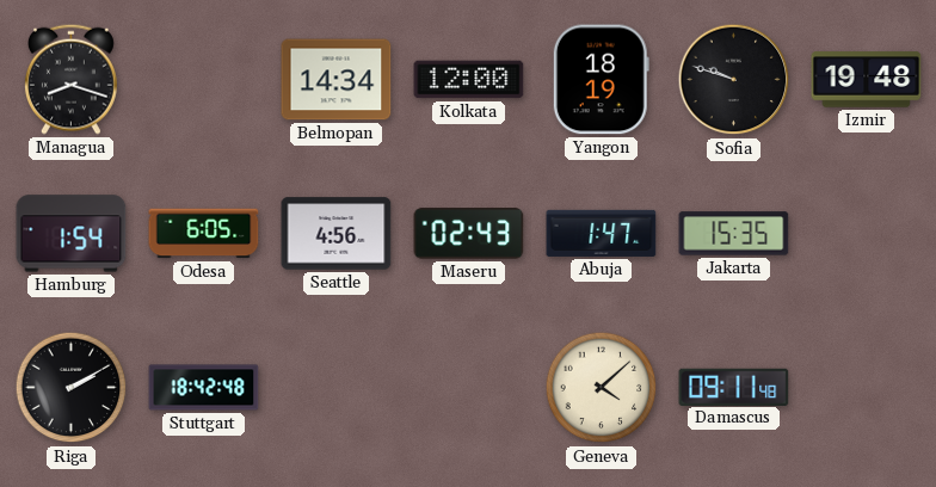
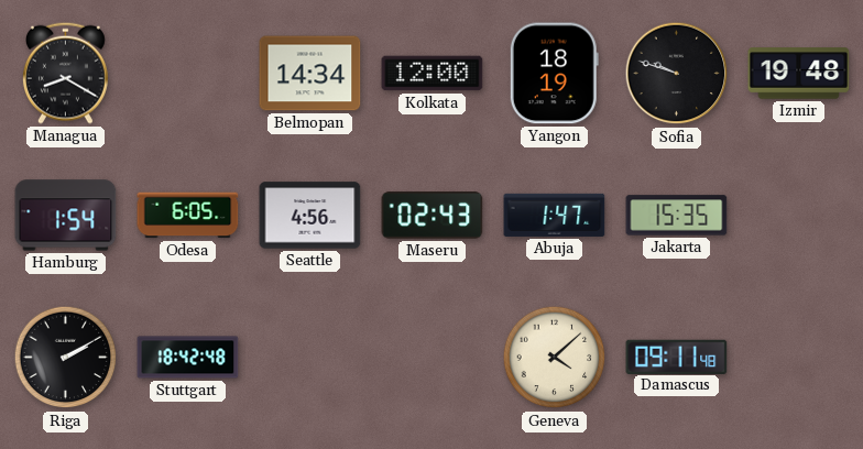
Managua: 8:18 -> 8:20 (66, 73)
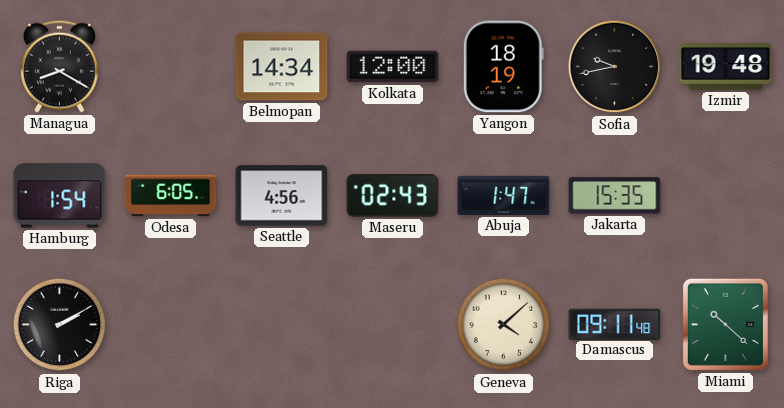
Sofia: 9:48 -> 9:43 (615, 67)
Stuttgart: 18:42 -> none (188, 358)
Miami: none -> 10:22 (725, 324)
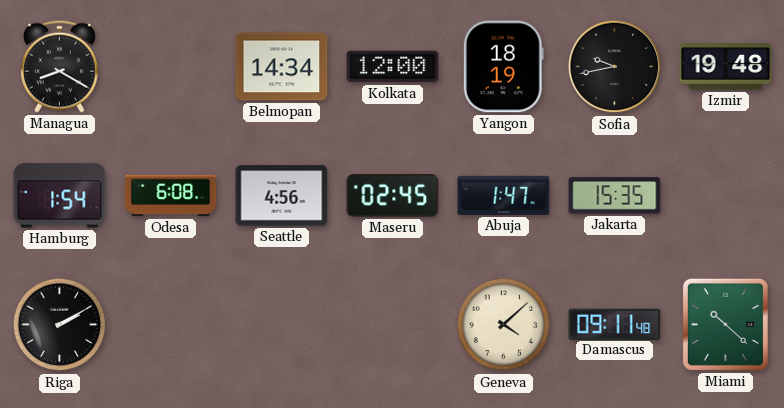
Odesa: 6:05 -> 6:08 (171, 196)
Maseru: 02:43 -> 02:45 (393, 196)
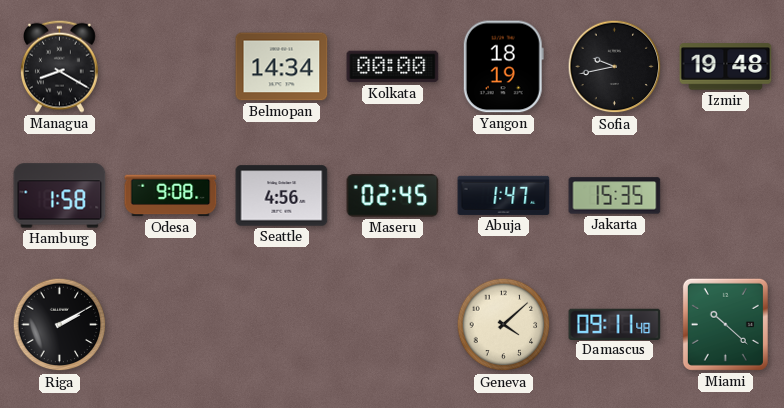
Kolkata: 12:00 -> 00:00 (393, 67)
Hamburg: 1:54 -> 1:58 (60, 196)
Odesa: 6:08 -> 9:08 (171, 196)
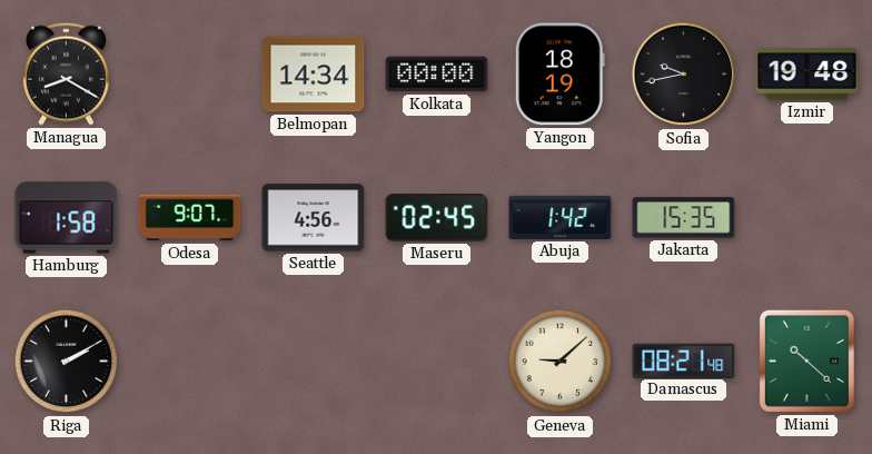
Odesa: 9:08 -> 9:07 (190, 218)
Abuja: 1:47 -> 1:42 (561, 217)
Geneva: 4:08 -> 9:08 (561, 362)
Damascus: 09:11 -> 08:21 (684, 361)
